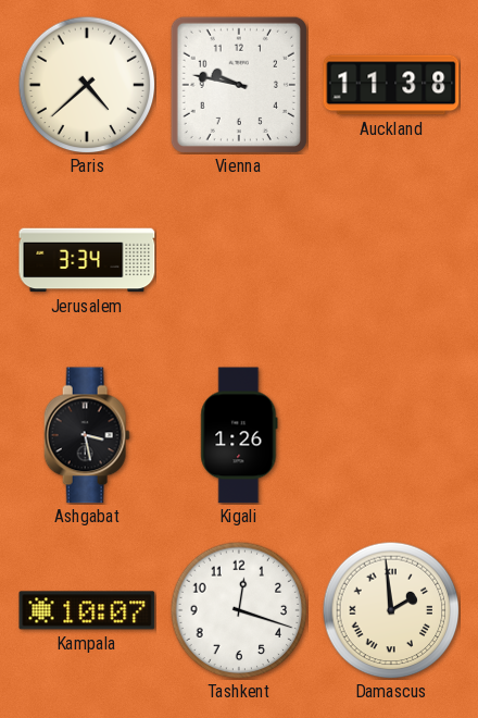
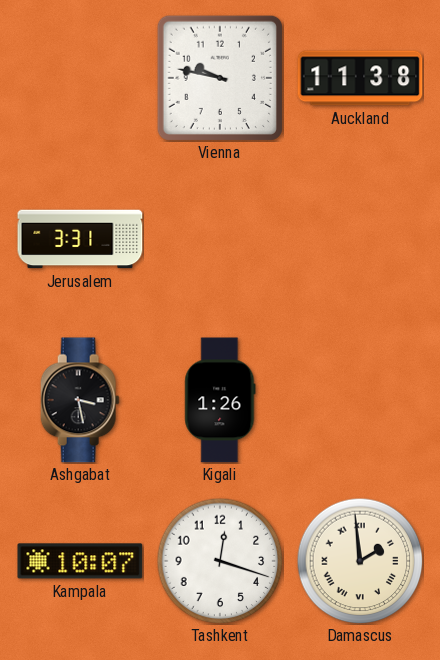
Paris: 4:38 -> none (87, 85)
Jerusalem: 3:34 -> 3:31 (80, 239)
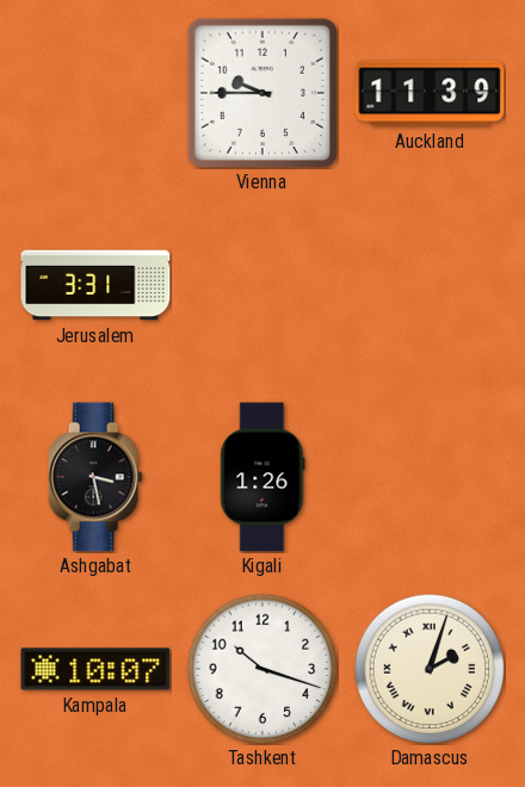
Vienna: 9:47 -> 9:45 (262, 93)
Auckland: 11:38 -> 11:39 (430, 93)
Tashkent: 12:18 -> 10:18 (262, 669)
Damascus: 1:59 -> 2:03 (430, 669)
